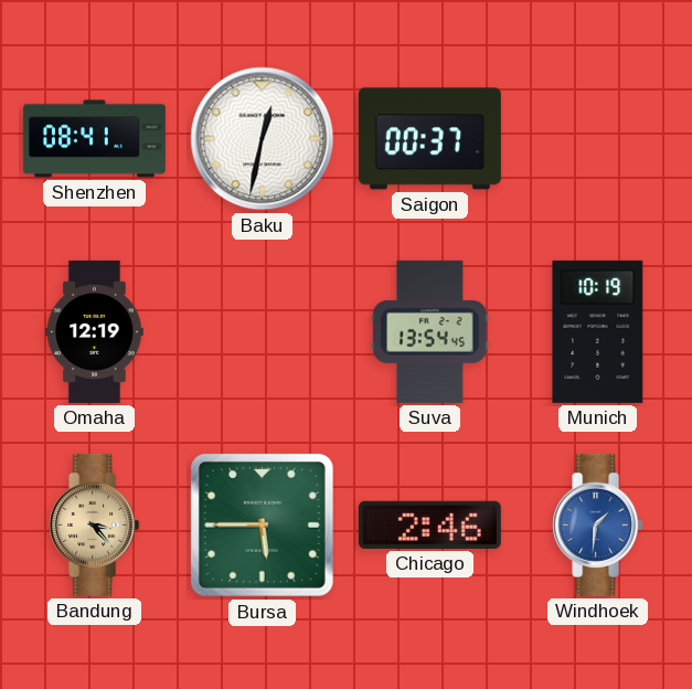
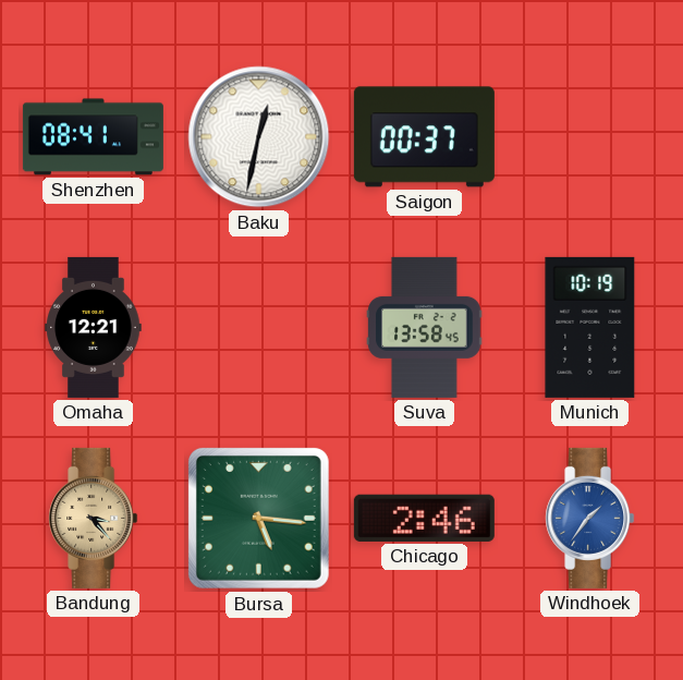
Omaha: 12:19 -> 12:21 (94, 327)
Suva: 13:54 -> 13:58 (425, 327)
Bursa: 5:45 -> 5:16 (258, 518)
Windhoek: 1:31 -> 1:36 (590, 518)
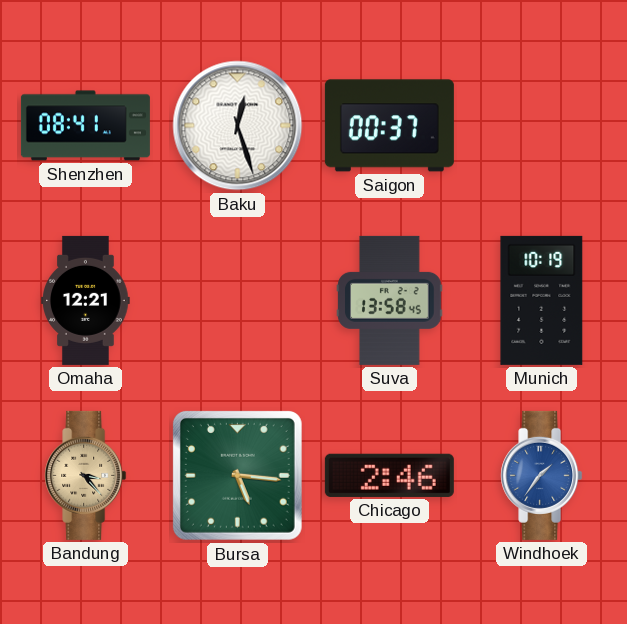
Baku: 12:32 -> 12:27 (238, 126)
